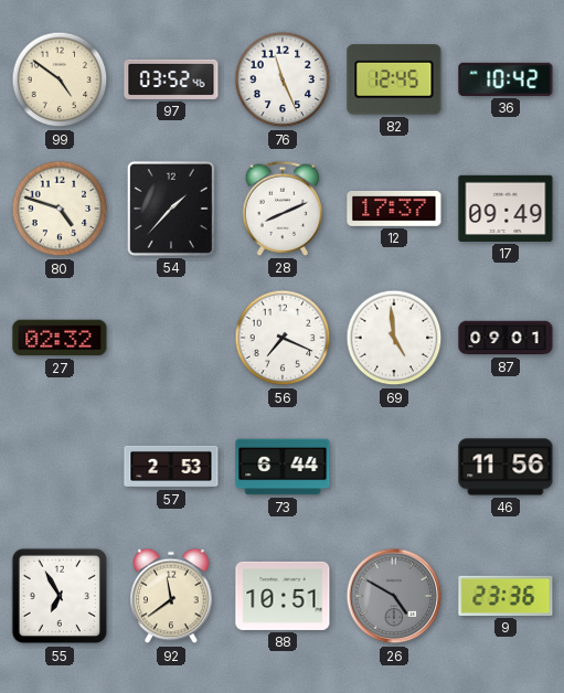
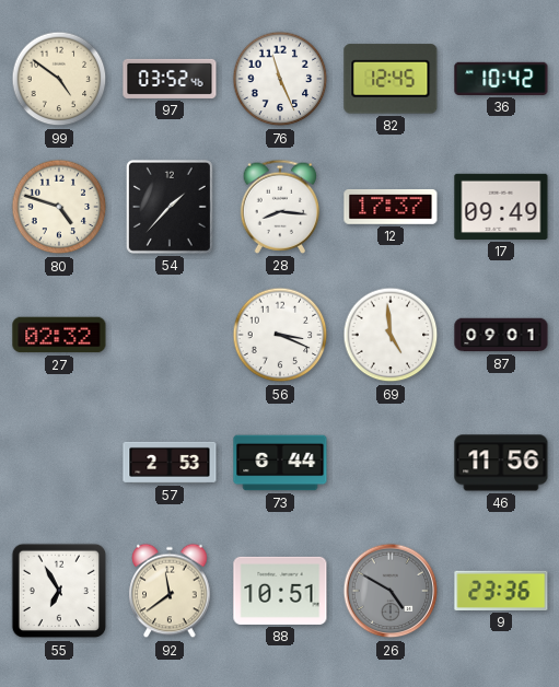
28: 8:11 -> 8:16 (280, 207)
56: 7:19 -> 3:19 (280, 335)
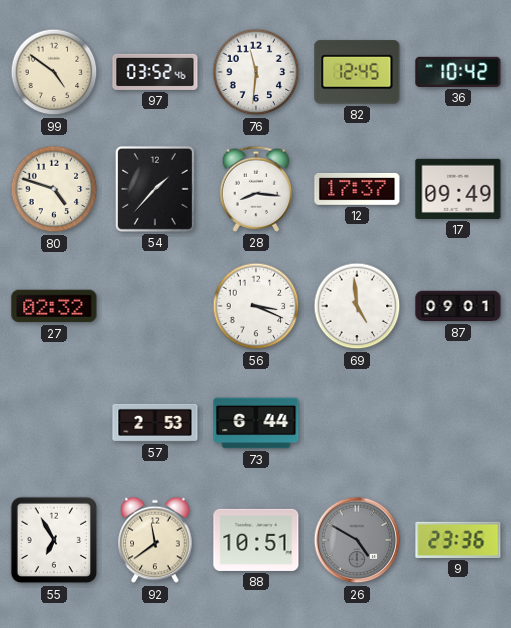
76: 11:26 -> 11:31 (256, 72)
46: 11:56 -> none (501, 463)
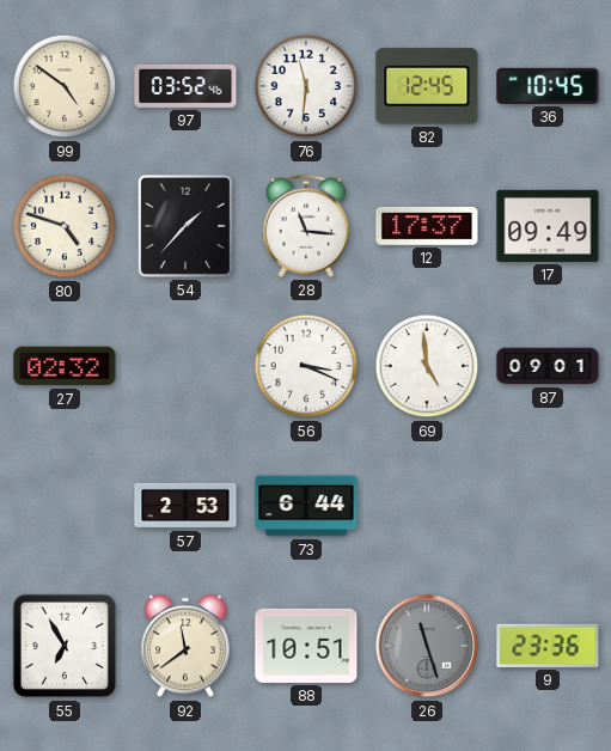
36: 10:42 -> 10:45 (548, 86)
28: 8:16 -> 11:16 (306, 226)
26: 4:50 -> 11:27 (427, 646)
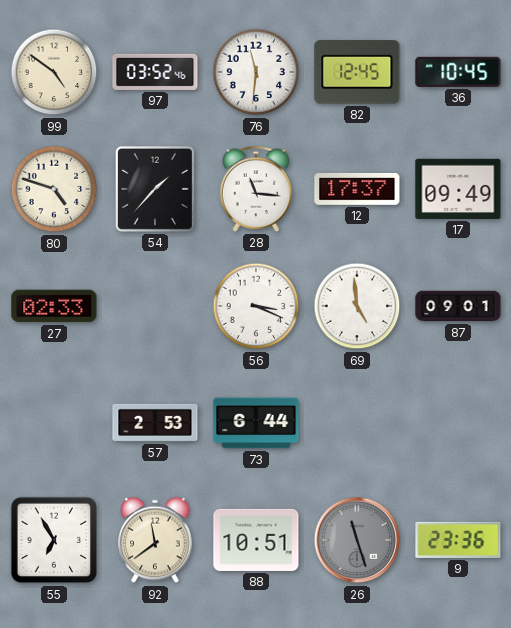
27: 02:32 -> 02:33 (54, 306)
